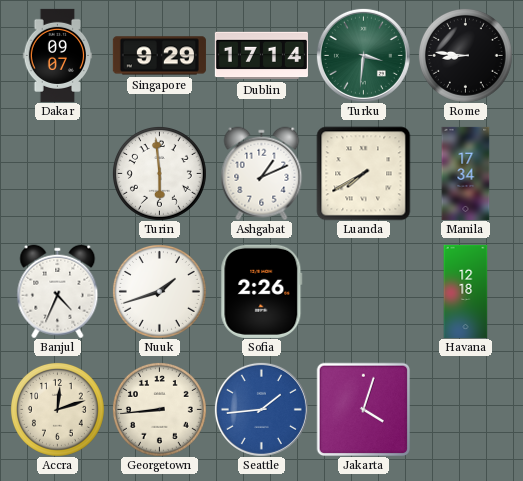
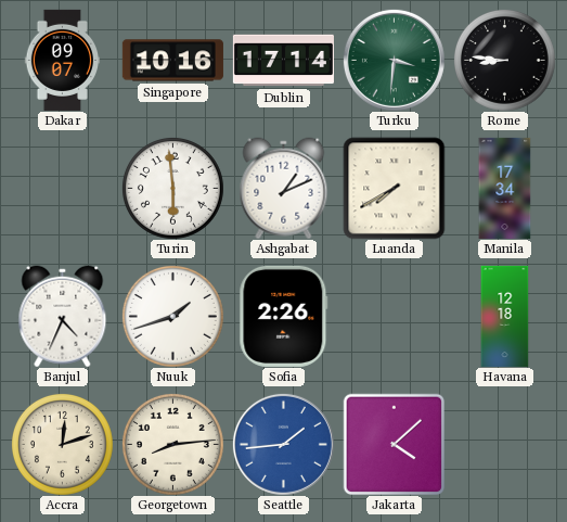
Singapore: 9:29 -> 10:16 (172, 61)
Georgetown: 8:44 -> 8:14 (172, 444)
Jakarta: 4:03 -> 4:08 (394, 444)
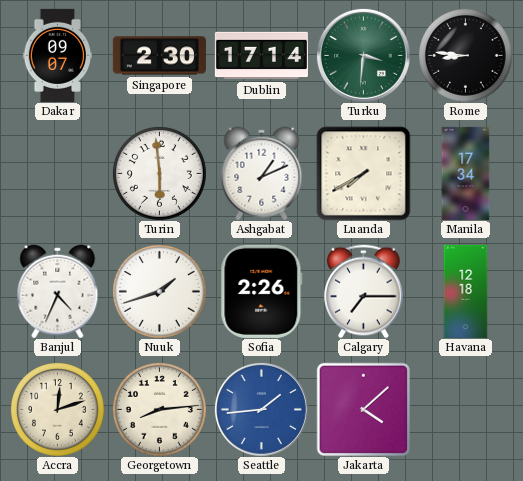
Singapore: 10:16 -> 2:30 (159, 56)
Calgary: none -> 7:15 (364, 291)
